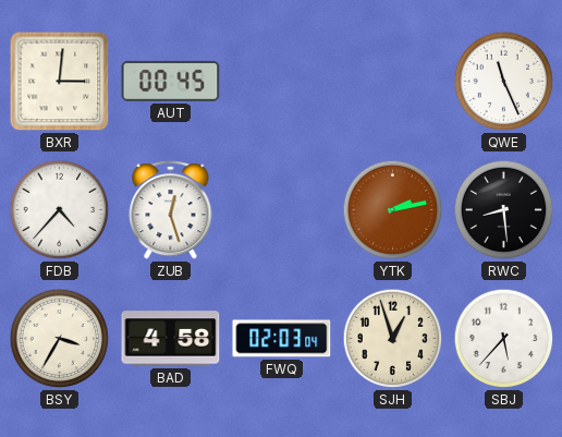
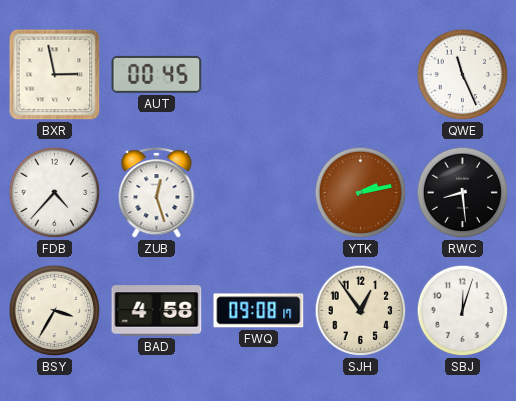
BXR: 3:01 -> 2:58 (55, 75)
FWQ: 02:03 -> 09:08 (259, 311)
SJH: 12:57 -> 12:54 (361, 311)
SBJ: 5:37 -> 12:03 (463, 311)
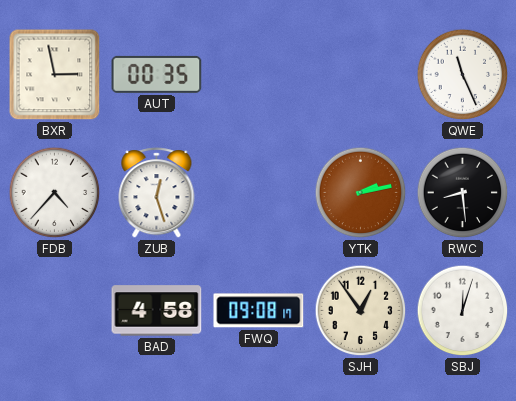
AUT: 00:45 -> 00:35 (157, 74)
BSY: 3:35 -> none (55, 311)
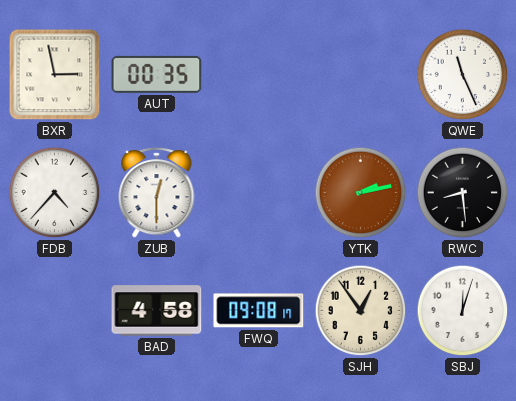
ZUB: 12:27 -> 12:30 (157, 193)
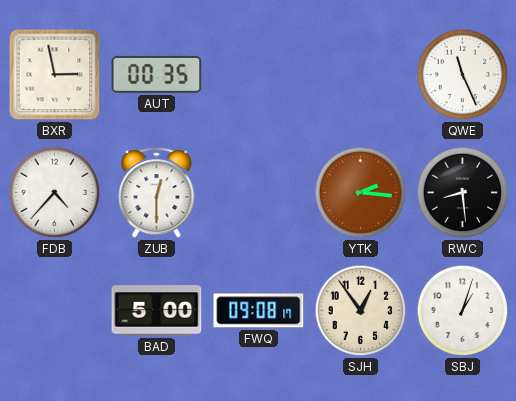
YTK: 2:13 -> 2:16 (361, 193)
BAD: 4:58 -> 5:00 (157, 311)
SBJ: 12:03 -> 1:03 (463, 311)
